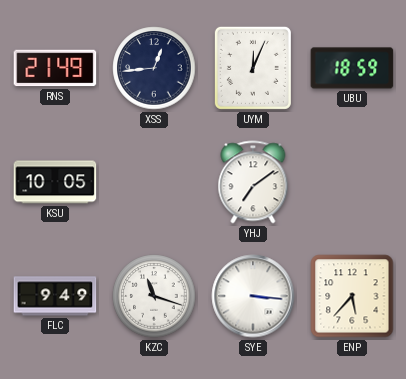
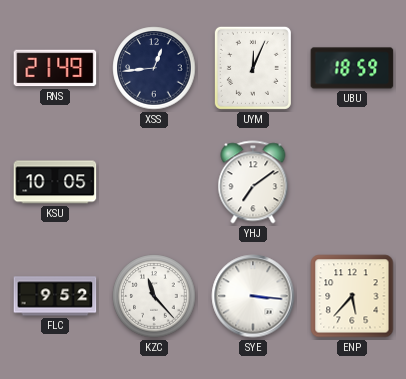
FLC: 9:49 -> 9:52 (55, 296)
KZC: 11:18 -> 11:23 (154, 296)
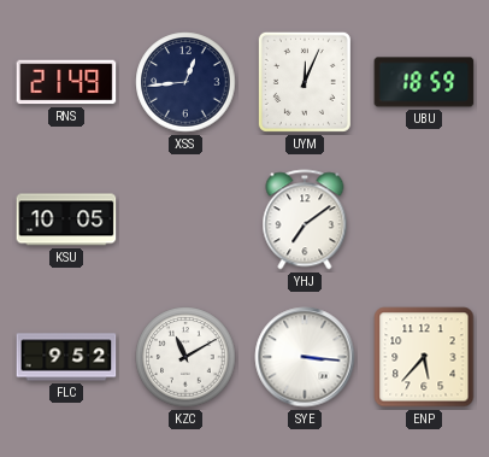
KZC: 11:23 -> 11:10 (185, 357)
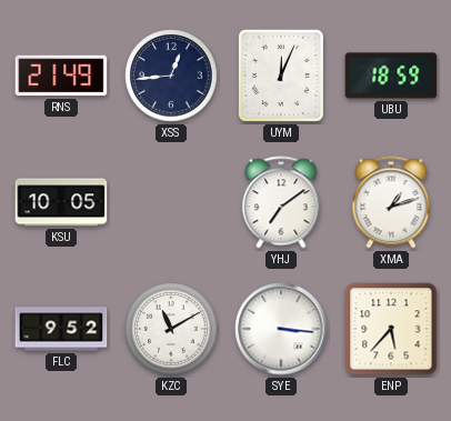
XMA: none -> 1:12 (391, 202)
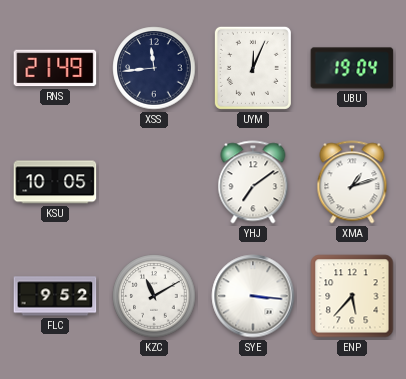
XSS: 12:44 -> 11:44 (154, 68)
UBU: 18:59 -> 19:04 (352, 68)
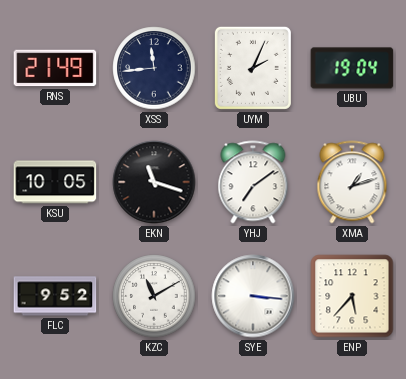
UYM: 12:04 -> 2:04 (253, 68)
EKN: none -> 11:18 (154, 182)
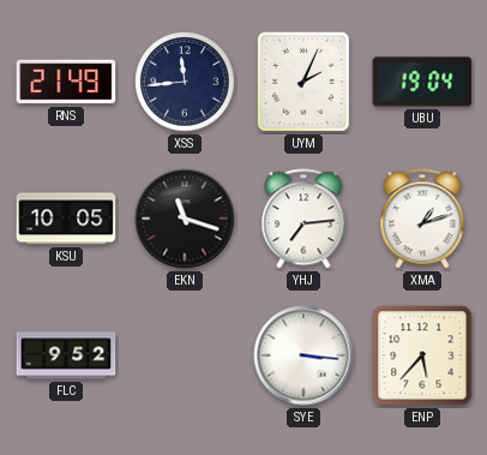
YHJ: 7:09 -> 7:14 (303, 218)
KZC: 11:10 -> none (154, 296)
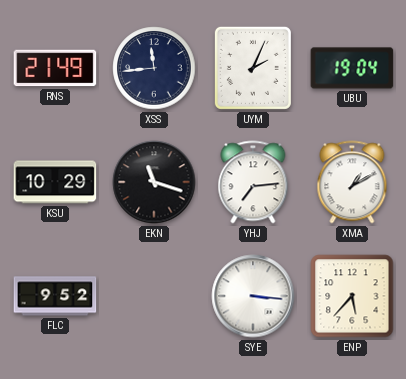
KSU: 10:05 -> 10:29 (55, 182)
XMA: 1:12 -> 1:10 (352, 182)
